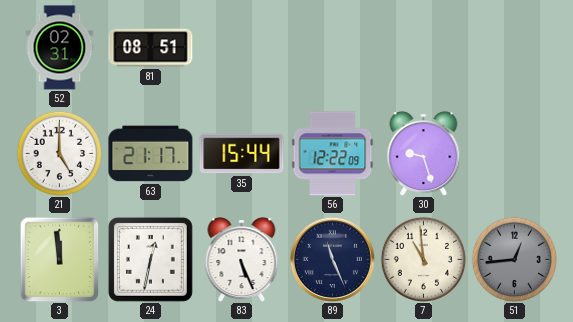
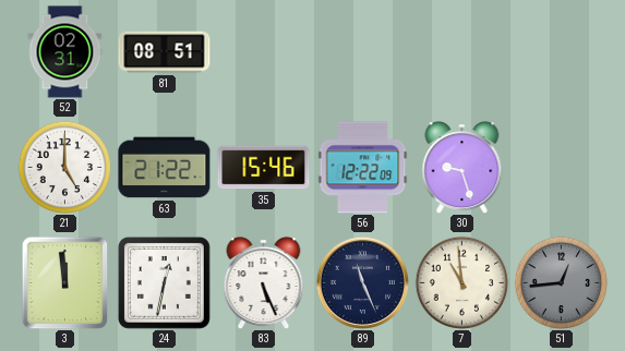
63: 21:17 -> 21:22 (165, 168)
35: 15:44 -> 15:46 (264, 168)
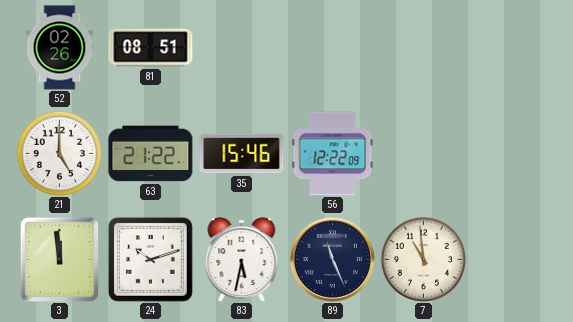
52: 02:31 -> 02:26 (60, 48)
30: 9:27 -> none (462, 168)
24: 12:32 -> 10:12 (150, 259)
83: 5:26 -> 5:32 (242, 260)
51: 12:44 -> none (561, 282)
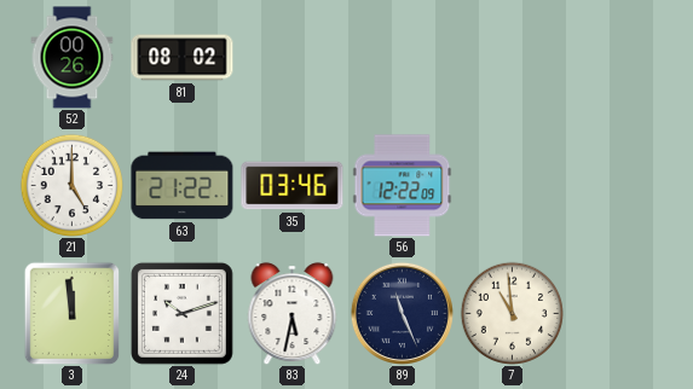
52: 02:26 -> 00:26 (73, 58)
81: 08:51 -> 08:02 (183, 58)
35: 15:46 -> 03:46 (293, 186)
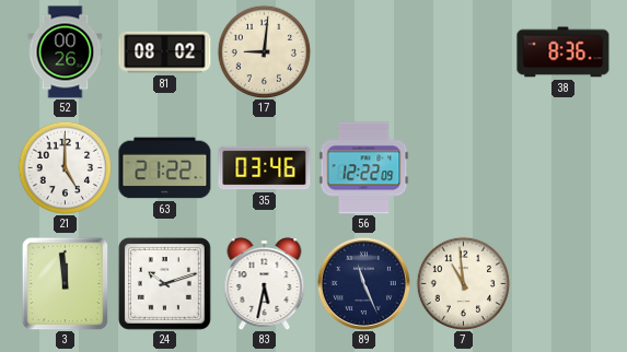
17: none -> 9:01 (264, 51)
38: none -> 8:36 (564, 52)
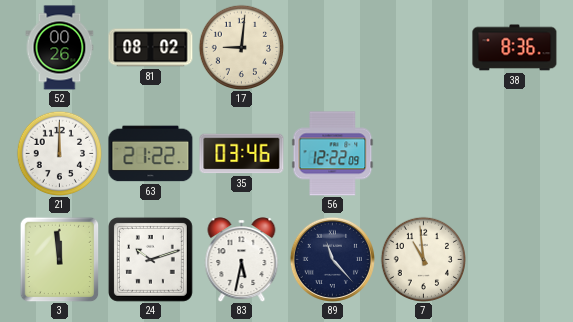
21: 5:00 -> 12:00 (59, 153)
89: 11:26 -> 11:23 (332, 259)
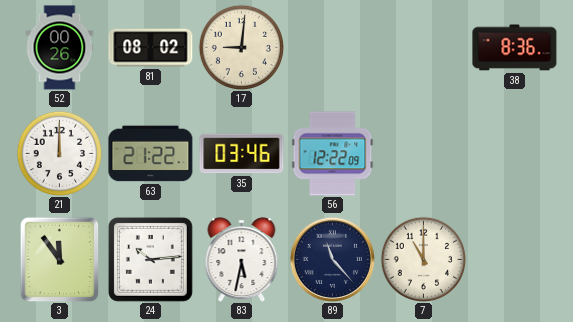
3: 11:59 -> 11:54 (60, 259)
24: 10:12 -> 10:14 (150, 259)
7: 10:59 -> 11:00 (423, 259)
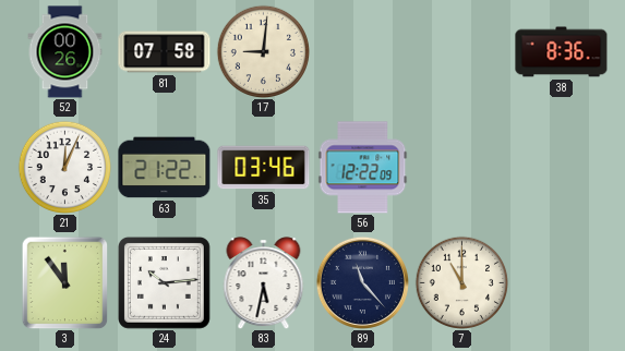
81: 08:02 -> 07:58 (165, 52)
21: 12:00 -> 12:04 (64, 167)
